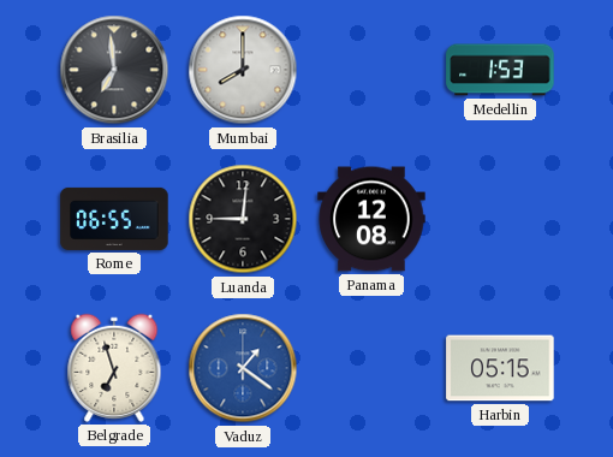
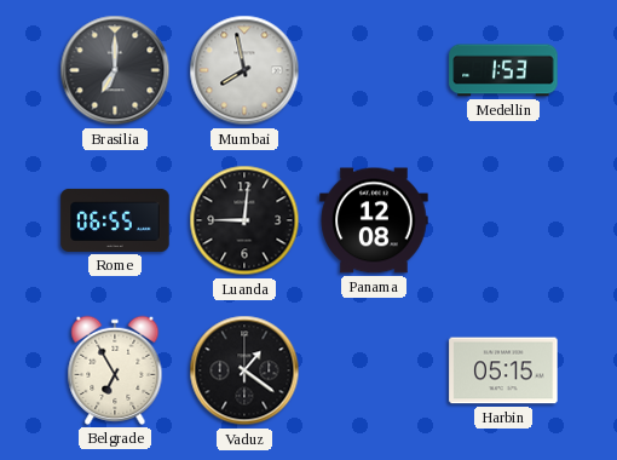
Brasilia: 6:59 -> 7:00 (115, 70)
Mumbai: 8:00 -> 7:58 (244, 70)
Belgrade: 6:57 -> 6:55 (115, 370)
Vaduz dial: blue -> black (244, 370)
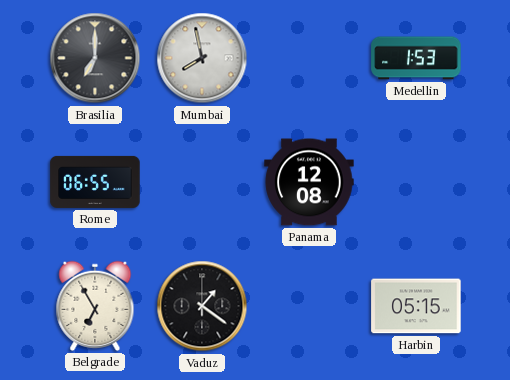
Luanda: 9:01 -> none (244, 220)
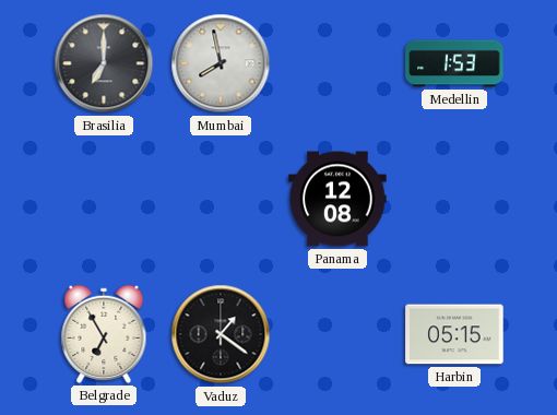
Rome: 06:55 -> none (95, 182)
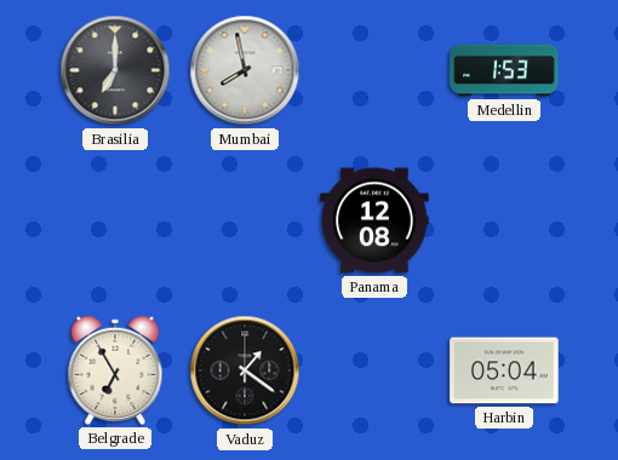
Harbin: 05:15 -> 05:04 (504, 370)
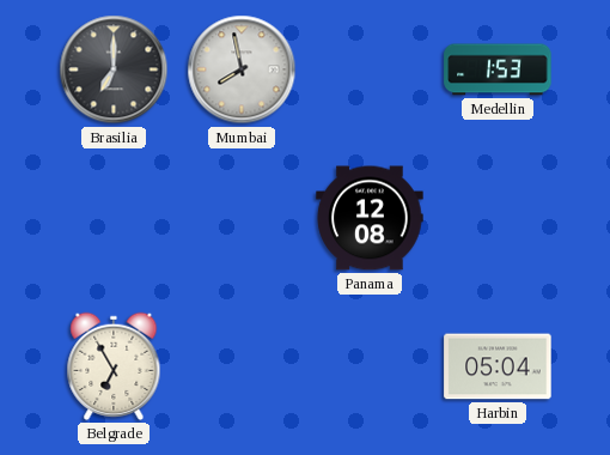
Vaduz: 1:21 -> none (245, 370)
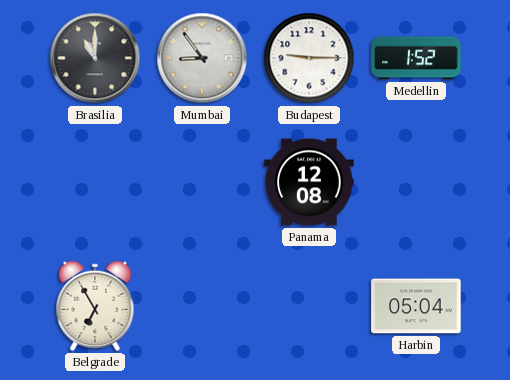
Brasilia: 7:00 -> 11:00 (95, 58)
Mumbai: 7:58 -> 8:54 (202, 58)
Budapest: none -> 9:15 (309, 58)
Medellin: 1:53 -> 1:52 (416, 58)
